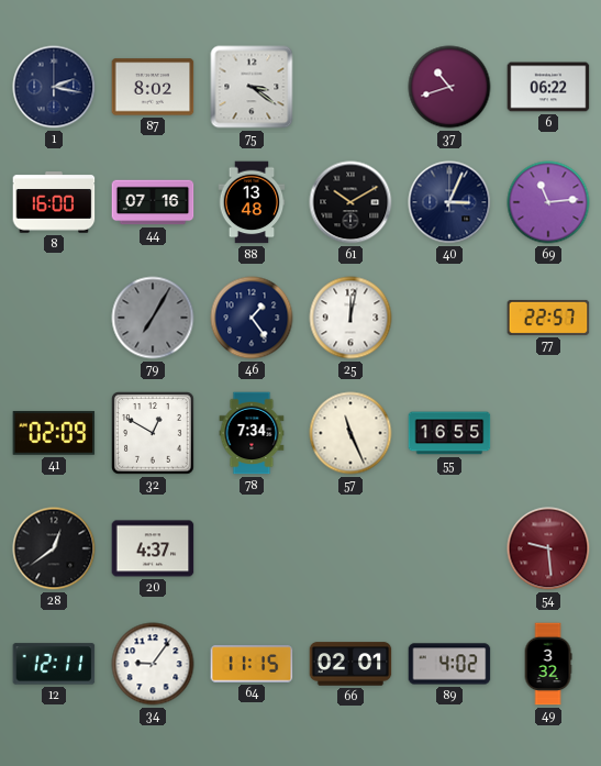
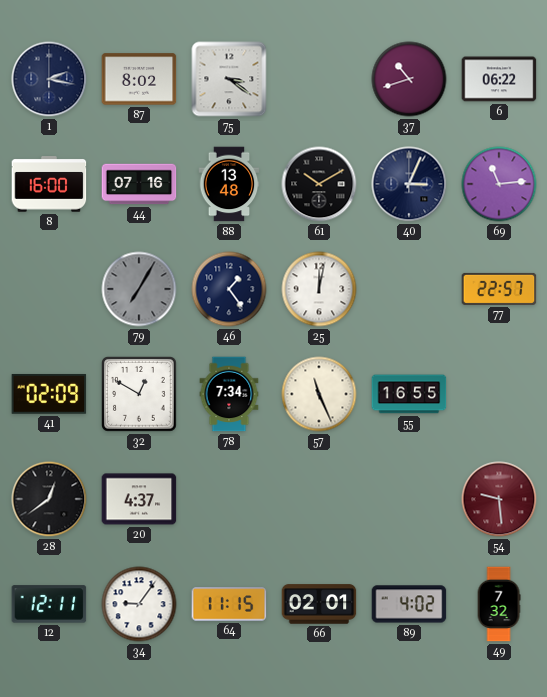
49: 3:32 -> 7:32 (499, 604)
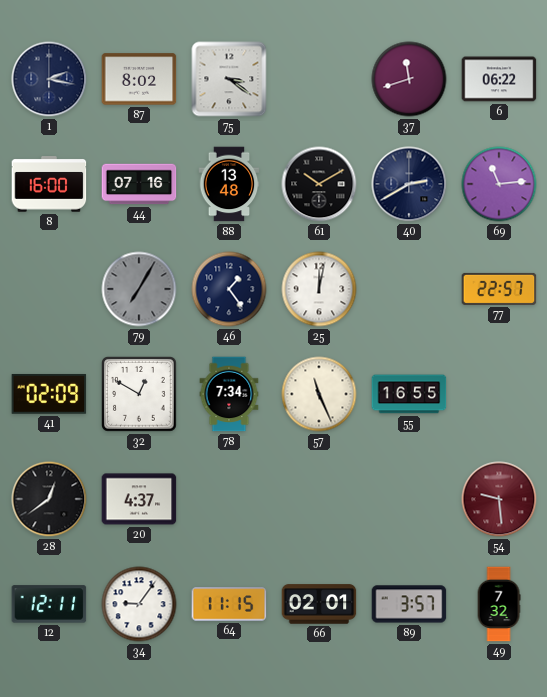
37: 10:42 -> 11:42 (409, 79)
40: 3:04 -> 2:40 (409, 184)
89: 4:02 -> 3:57 (409, 604)
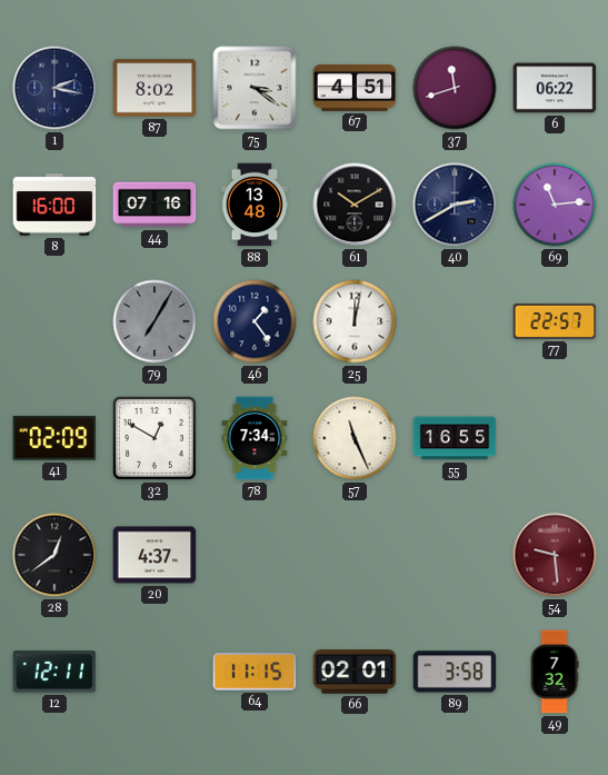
67: none -> 4:51 (355, 88)
34: 9:06 -> none (139, 604)
89: 3:57 -> 3:58 (455, 672)
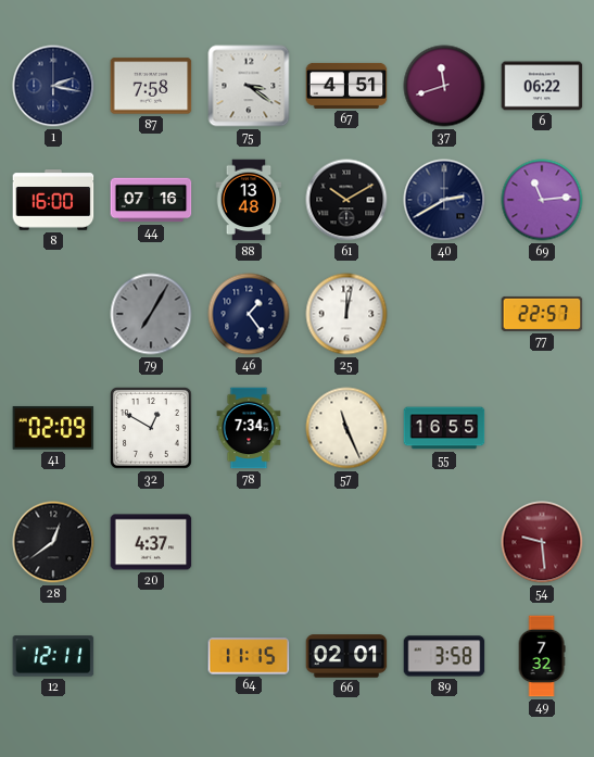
87: 8:02 -> 7:58 (151, 86)
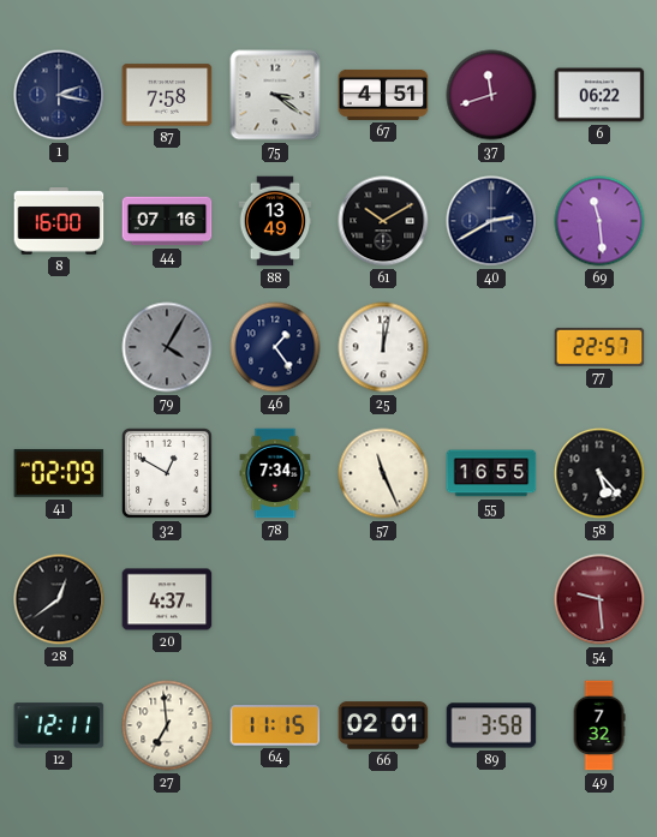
88: 13:48 -> 13:49 (275, 221)
69: 11:14 -> 11:29 (599, 221)
79: 7:05 -> 4:05 (167, 347)
58: none -> 5:23 (599, 473)
27: none -> 6:59 (167, 725)
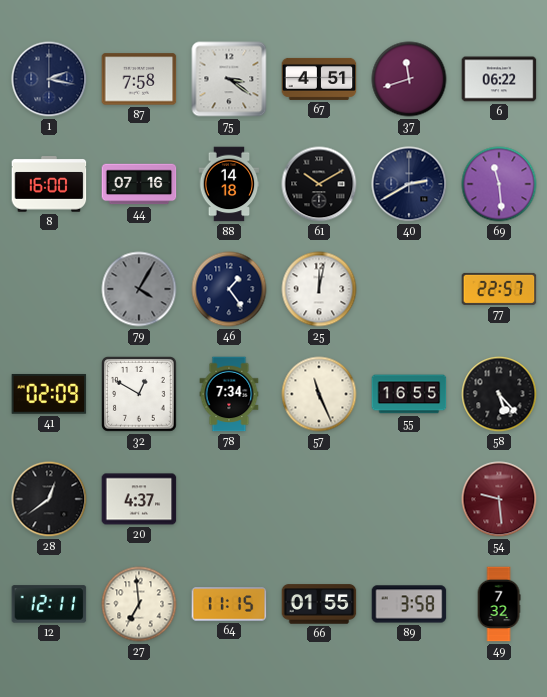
88: 13:49 -> 14:18 (229, 184)
66: 02:01 -> 01:55 (319, 604)
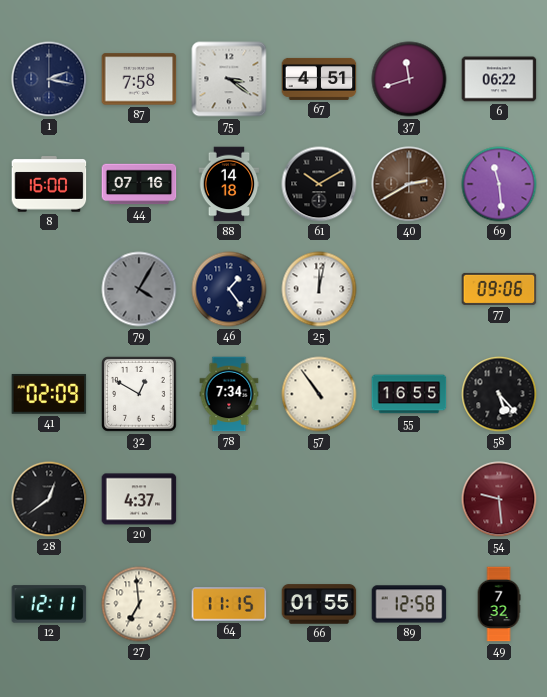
40 dial: navy -> brown (409, 184)
77: 22:57 -> 09:06 (499, 289)
57: 11:26 -> 10:54 (319, 394)
89: 3:58 -> 12:58 (409, 604)
